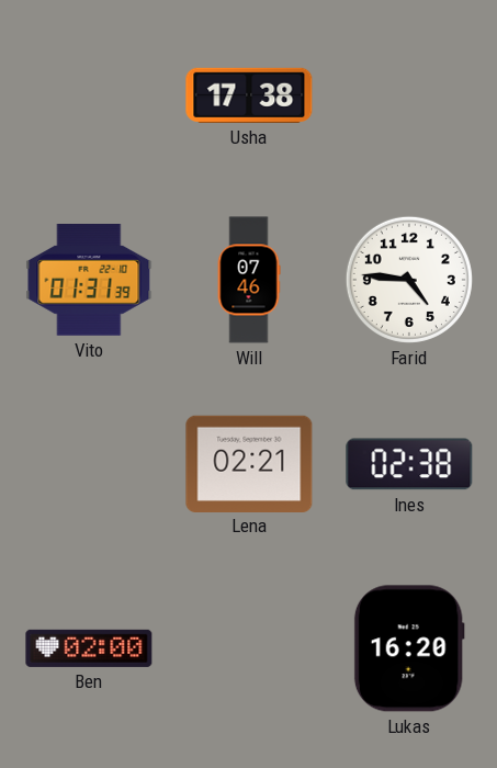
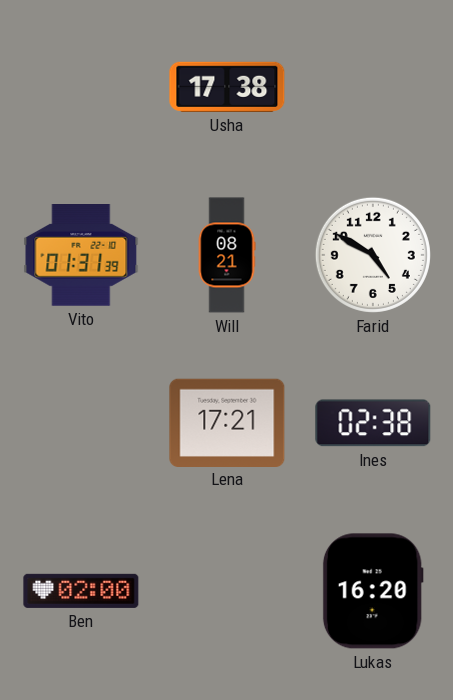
Will: 07:46 -> 08:21 (227, 255)
Farid: 4:46 -> 4:50 (373, 255)
Lena: 02:21 -> 17:21 (227, 422)
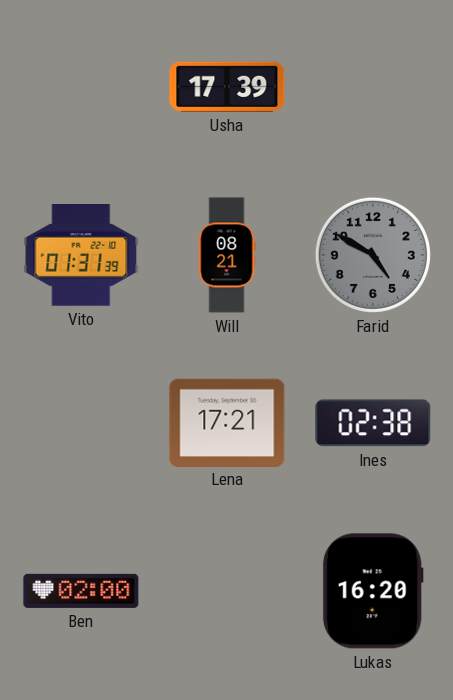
Usha: 17:38 -> 17:39 (227, 87)
Farid dial: white -> grey (373, 255)
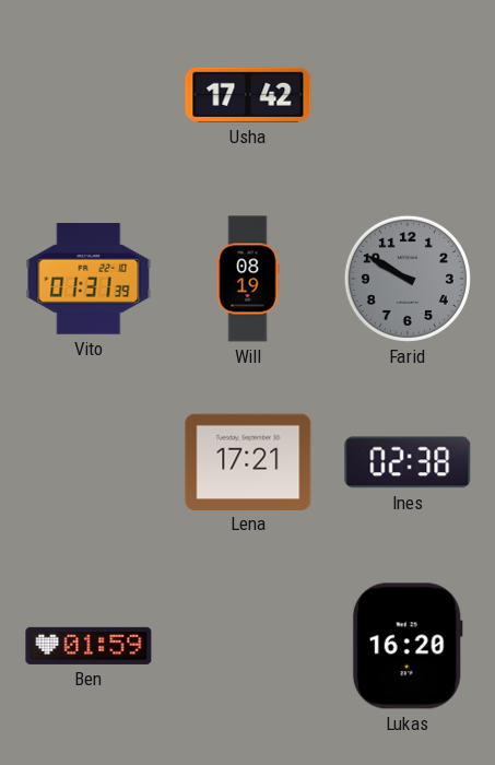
Usha: 17:39 -> 17:42 (248, 95)
Will: 08:21 -> 08:19 (248, 279)
Farid: 4:50 -> 9:50 (408, 279)
Ben: 02:00 -> 01:59 (89, 646)
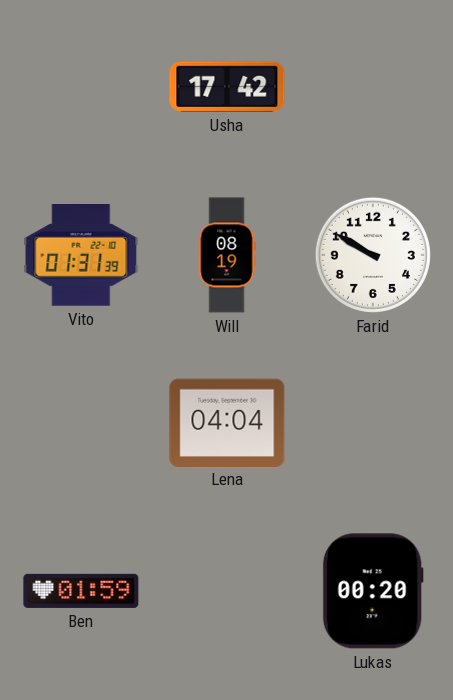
Farid dial: grey -> white (373, 255)
Lena: 17:21 -> 04:04 (227, 422)
Ines: 02:38 -> none (408, 462)
Lukas: 16:20 -> 00:20 (373, 591)
